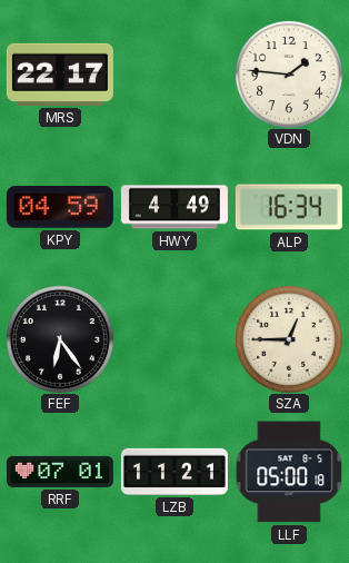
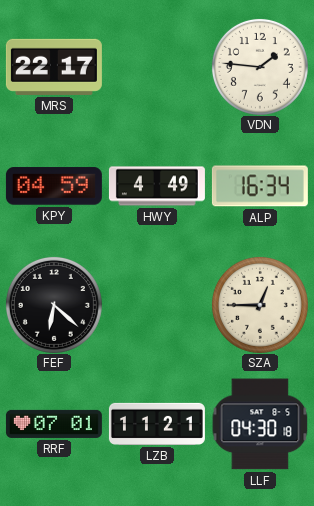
FEF: 6:24 -> 6:22 (54, 305)
LLF: 05:00 -> 04:30 (260, 424)
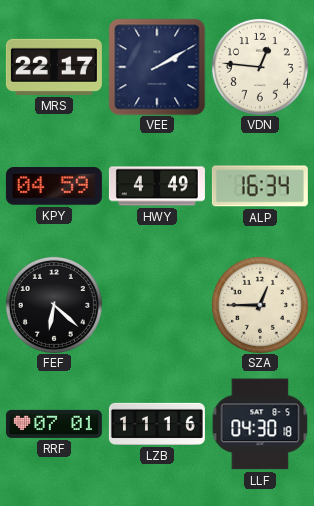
VEE: none -> 2:10 (157, 67)
VDN: 1:46 -> 12:46 (260, 67)
LZB: 11:21 -> 11:16 (157, 424)
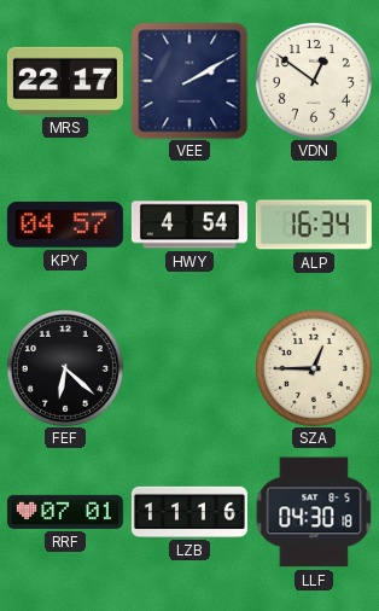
VDN: 12:46 -> 12:51 (314, 81)
KPY: 04:59 -> 04:57 (65, 225)
HWY: 4:49 -> 4:54 (189, 225)
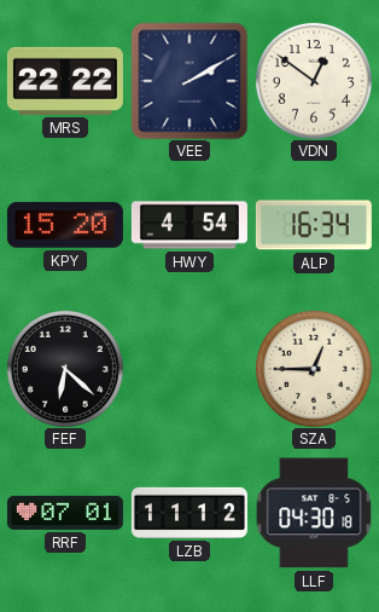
MRS: 22:17 -> 22:22 (65, 81)
KPY: 04:57 -> 15:20 (65, 225)
LZB: 11:16 -> 11:12 (189, 513)
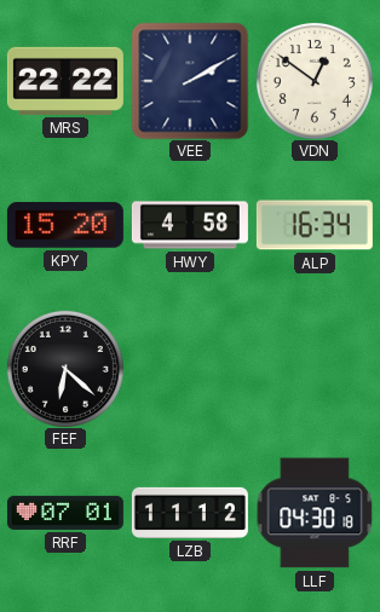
HWY: 4:54 -> 4:58 (190, 225)
SZA: 12:45 -> none (314, 369)
